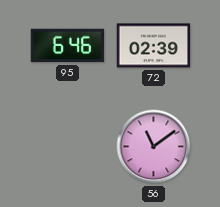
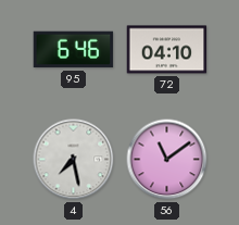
72: 02:39 -> 04:10 (167, 50)
4: none -> 7:28 (74, 160)
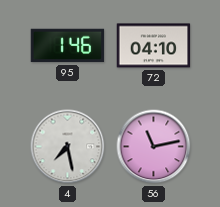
95: 6:46 -> 1:46 (68, 46)
56: 11:09 -> 11:13 (154, 147)
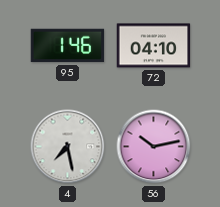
56: 11:13 -> 10:13 (154, 147)
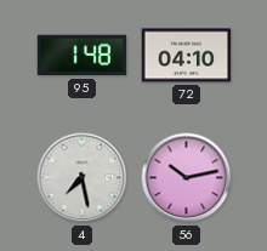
95: 1:46 -> 1:48 (83, 56)
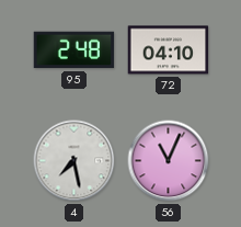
95: 1:48 -> 2:48 (74, 50)
56: 10:13 -> 11:04 (169, 161)
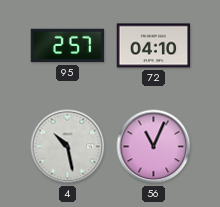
95: 2:48 -> 2:57 (68, 46)
4: 7:28 -> 10:28 (68, 147)
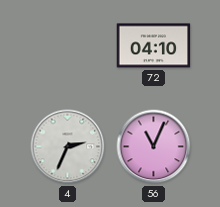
95: 2:57 -> none (68, 46)
4: 10:28 -> 2:34 (68, 147)
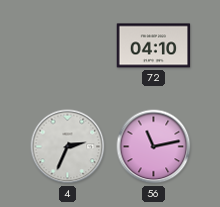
56: 11:04 -> 11:13 (154, 147)
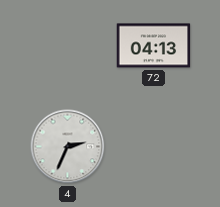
72: 04:10 -> 04:13 (154, 46)
56: 11:13 -> none (154, 147)
